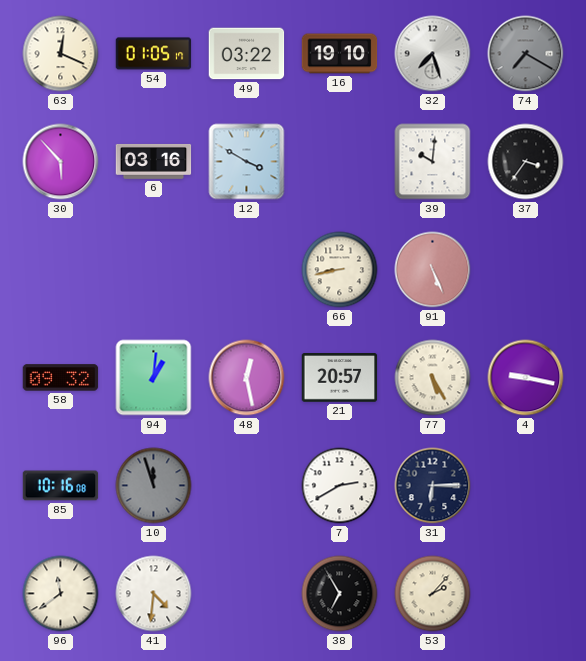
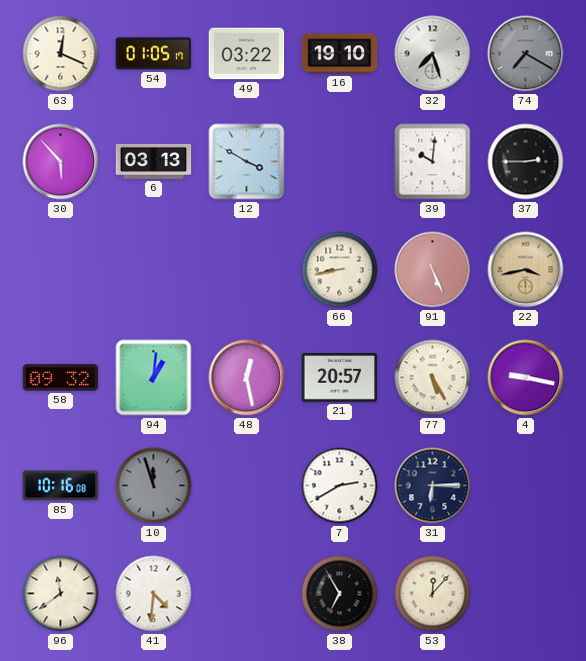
6: 03:16 -> 03:13 (154, 161)
37: 3:36 -> 2:45 (526, 162)
22: none -> 3:43 (526, 270)
53: 2:07 -> 12:07 (433, 594)
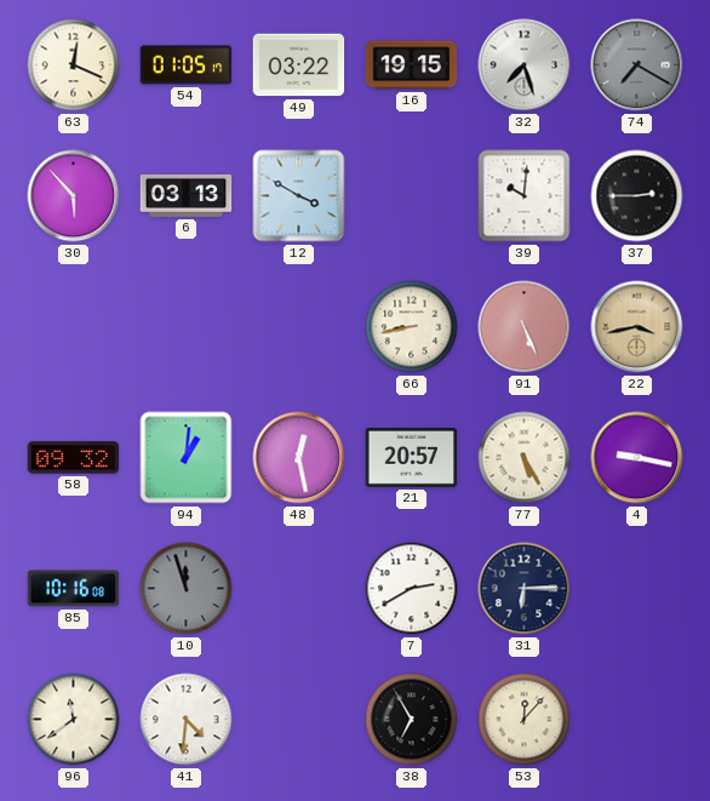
16: 19:10 -> 19:15 (412, 65)
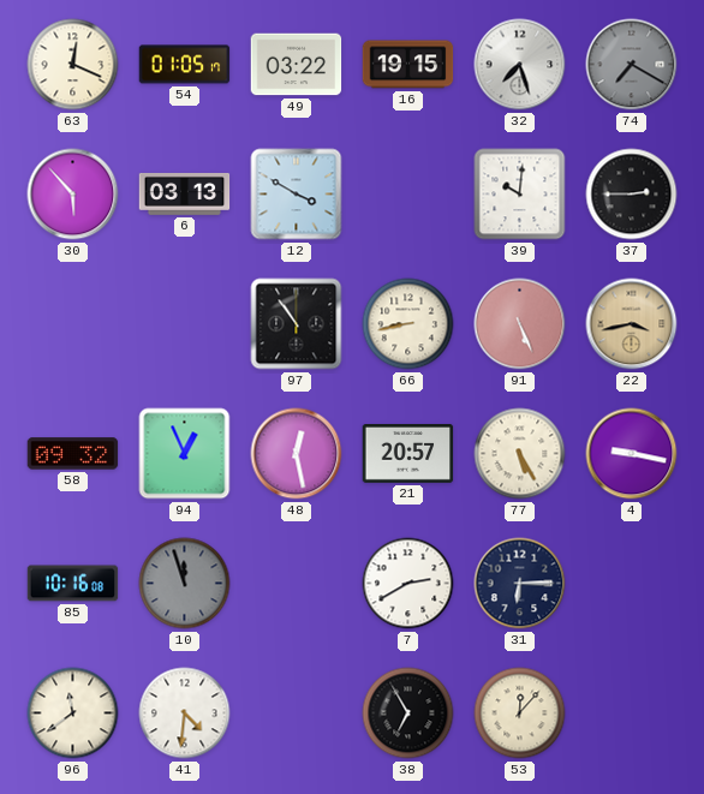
97: none -> 10:54 (297, 324)
94: 1:01 -> 12:56 (185, 454)
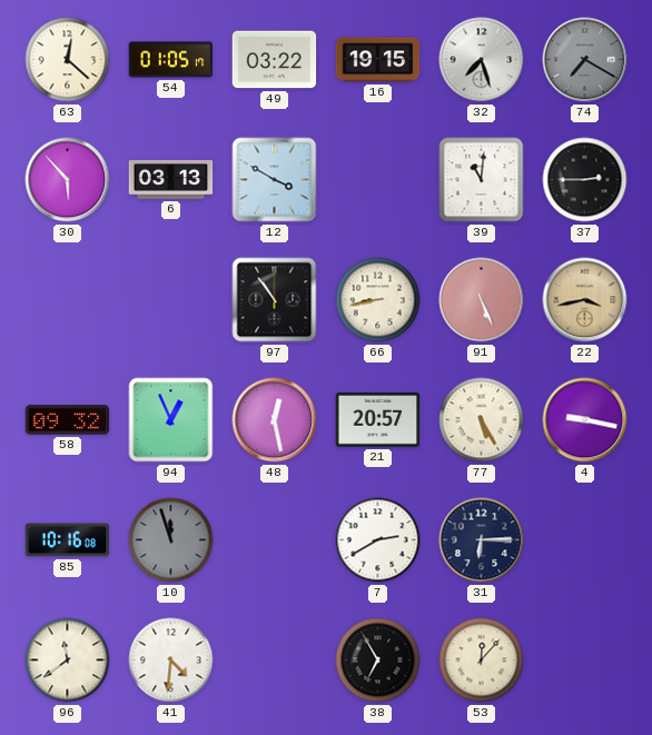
63: 12:19 -> 12:22 (68, 60)
39: 10:01 -> 11:01 (482, 180)
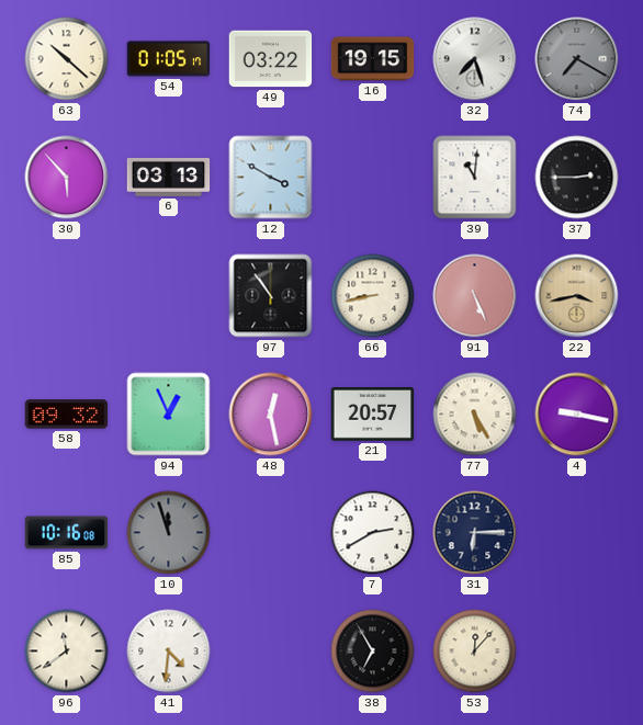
63: 12:22 -> 10:22 (67, 59)
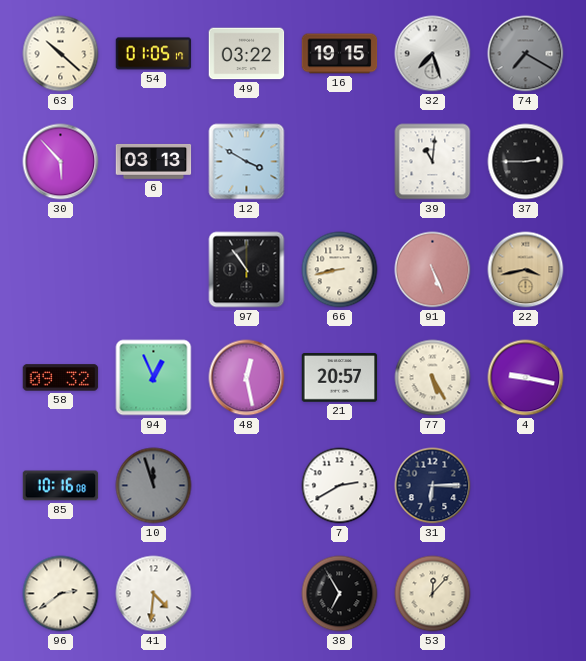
96: 11:39 -> 2:39 (61, 594)
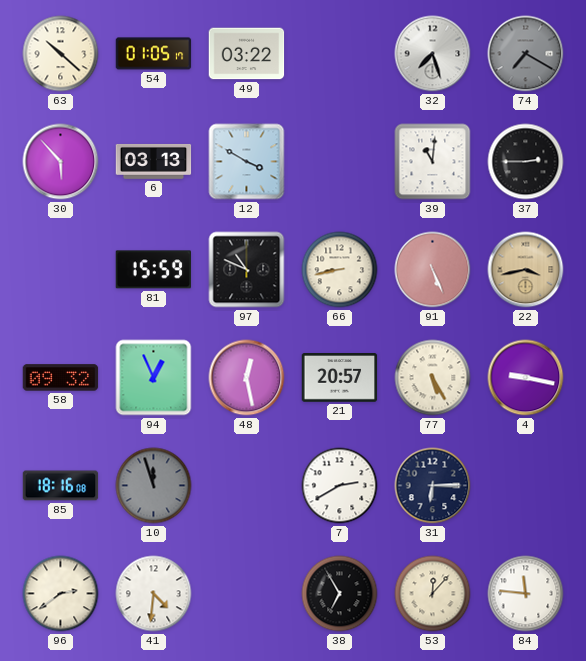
16: 19:15 -> none (340, 54)
81: none -> 15:59 (153, 270)
97: 10:54 -> 10:49 (247, 270)
85: 10:16 -> 18:16 (61, 486)
84: none -> 11:46 (526, 594)
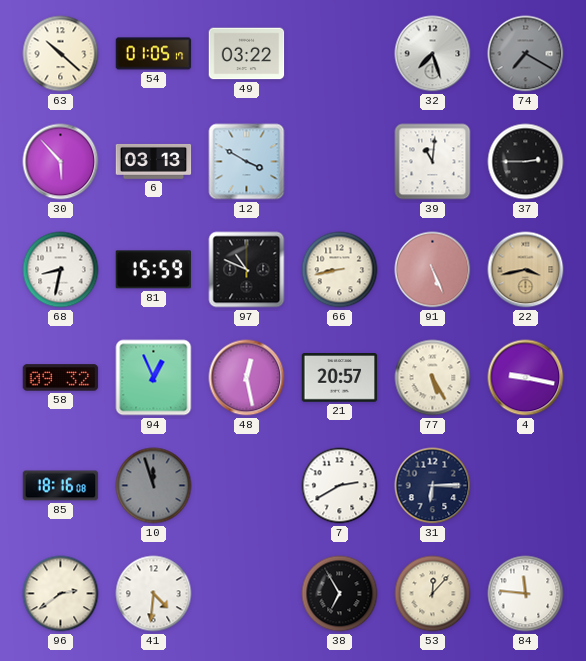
68: none -> 8:32 (61, 270)
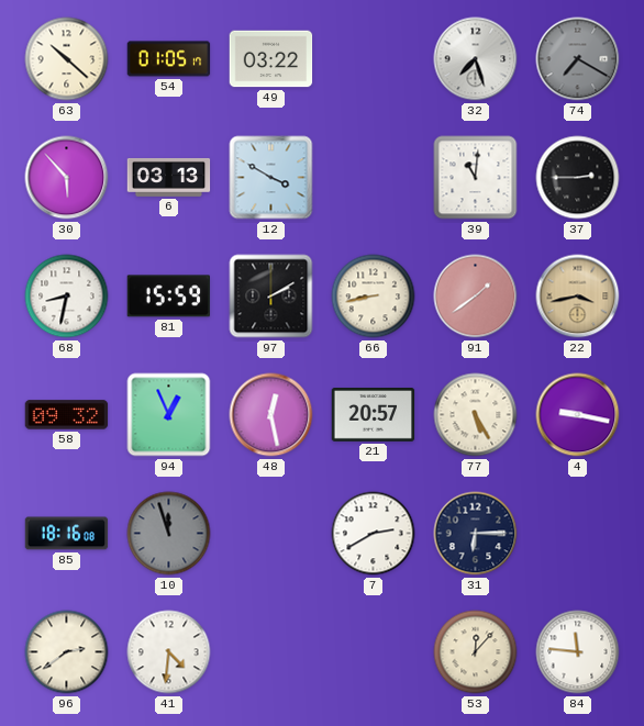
97: 10:49 -> 2:10 (271, 297)
91: 5:26 -> 1:39 (476, 297)
38: 6:55 -> none (340, 594)
